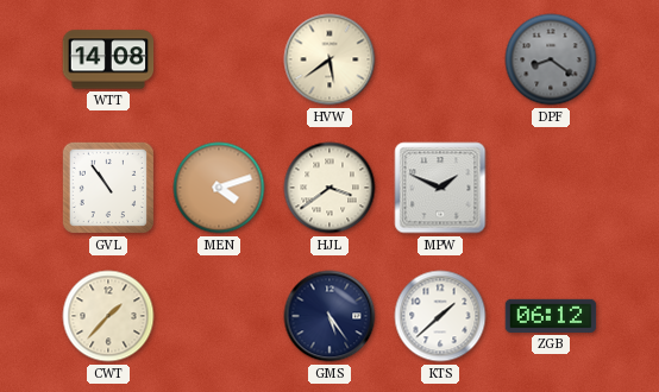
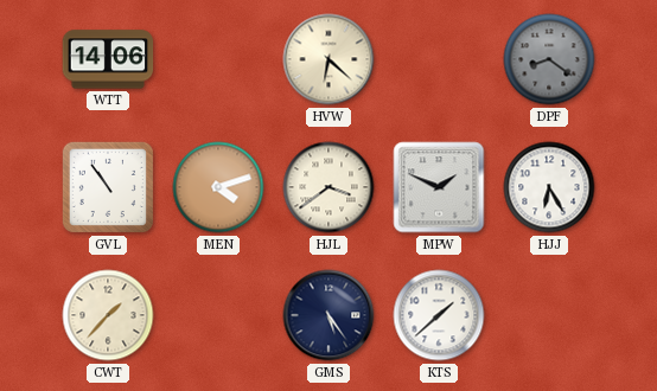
WTT: 14:08 -> 14:06 (108, 59)
HVW: 5:39 -> 6:22 (328, 59)
HJJ: none -> 6:25 (549, 187)
ZGB: 06:12 -> none (551, 316)
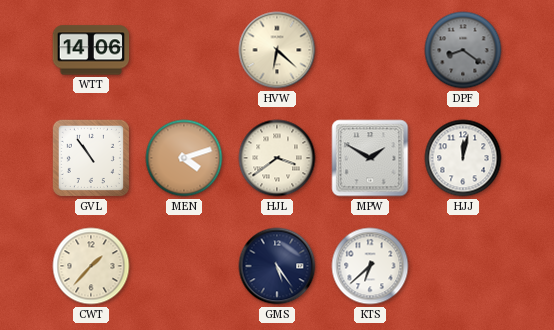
MPW: 1:49 -> 1:50 (370, 158)
HJJ: 6:25 -> 12:02 (463, 158)
KTS: 1:38 -> 6:38 (370, 266)
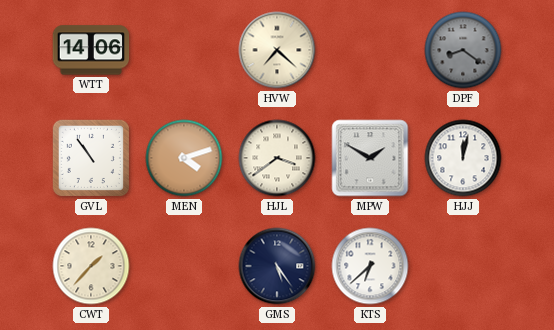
HVW: 6:22 -> 7:22 (277, 50)
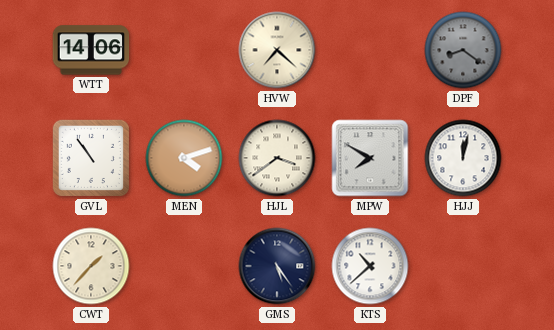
MPW: 1:50 -> 7:50 (370, 158)
KTS: 6:38 -> 10:38 (370, 266)
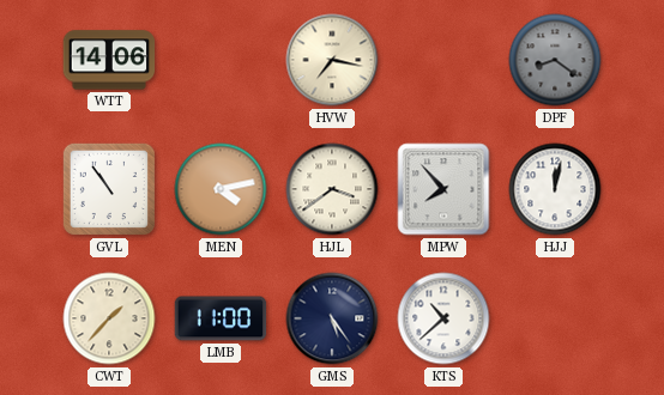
HVW: 7:22 -> 7:17 (332, 60)
MEN: 4:12 -> 4:13 (221, 189)
MPW: 7:50 -> 7:53 (443, 189)
LMB: none -> 11:00 (221, 318)
